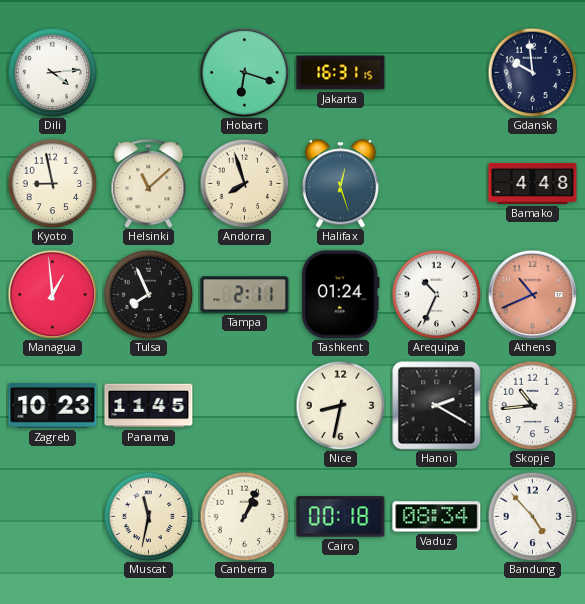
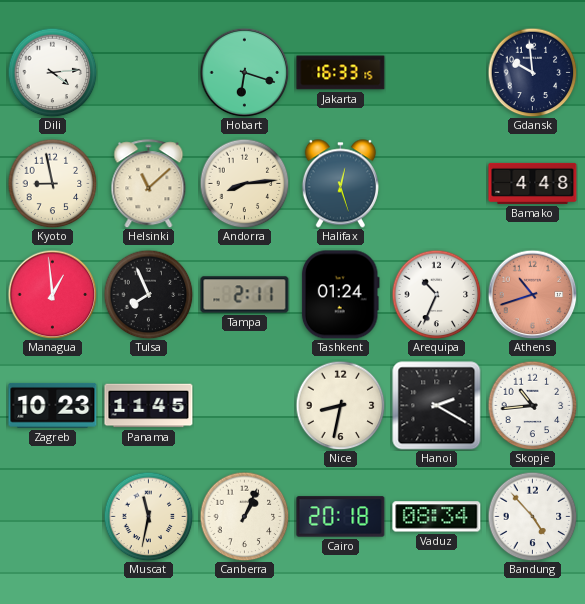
Jakarta: 16:31 -> 16:33 (341, 73)
Andorra: 7:57 -> 8:14 (244, 183)
Athens: 10:41 -> 10:42 (532, 294)
Cairo: 00:18 -> 20:18 (341, 517)
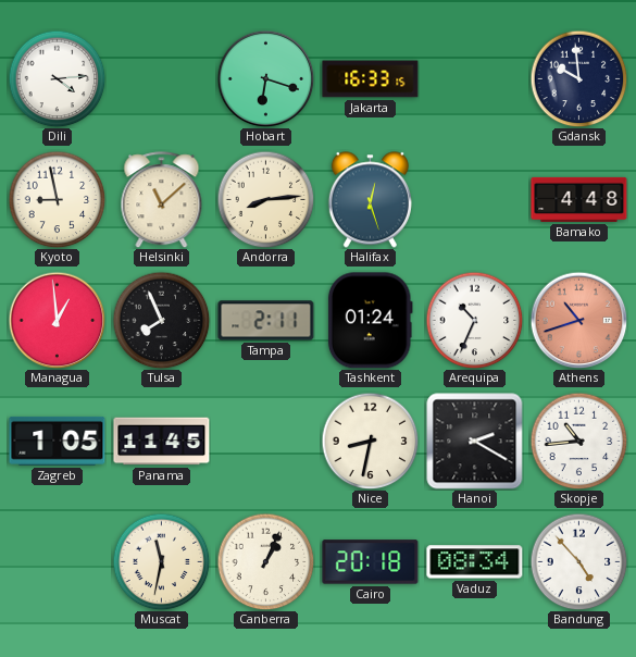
Zagreb: 10:23 -> 1:05 (58, 441)
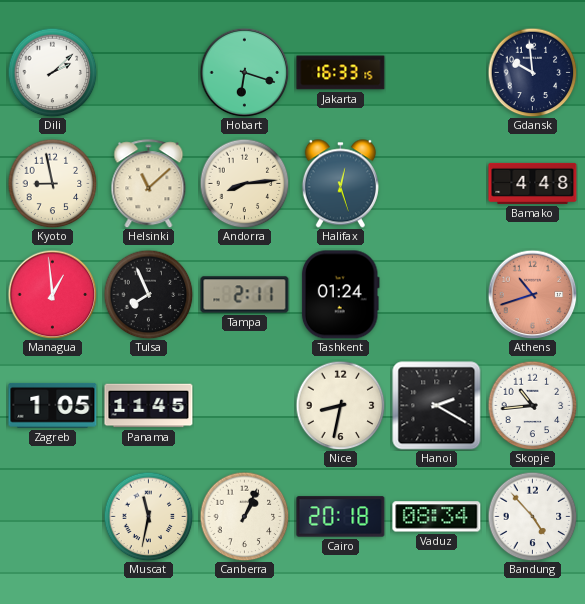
Dili: 4:14 -> 2:08 (52, 72)
Arequipa: 10:34 -> none (474, 320)
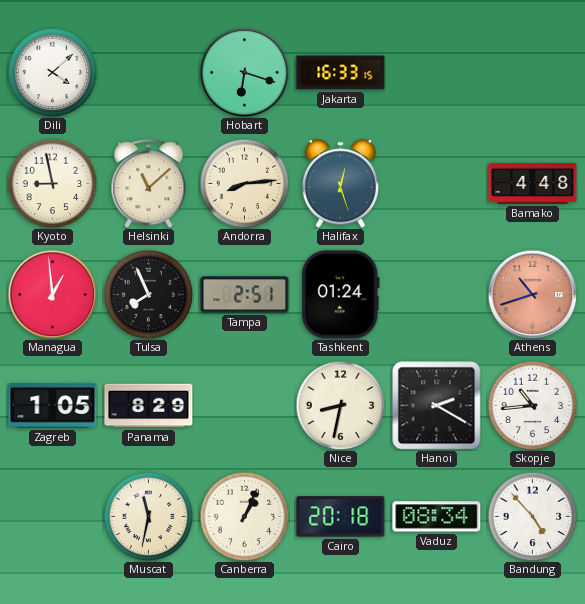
Dili: 2:08 -> 4:08 (52, 72)
Gdansk: 9:59 -> none (532, 72)
Tampa: 2:11 -> 2:51 (245, 295)
Panama: 11:45 -> 8:29 (149, 406)
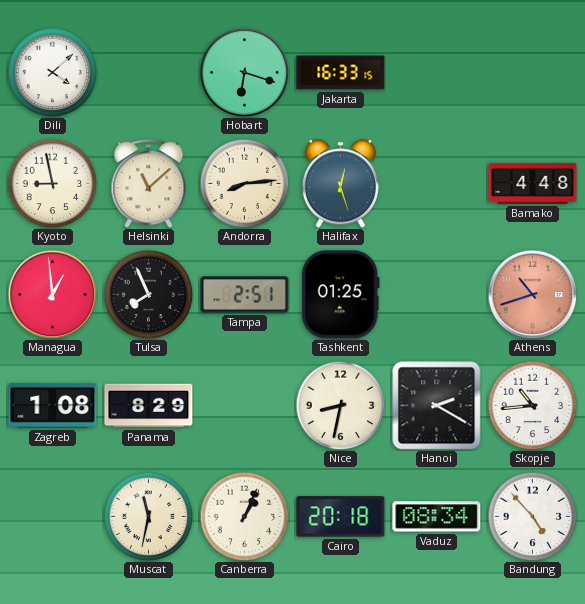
Tashkent: 01:24 -> 01:25 (340, 295)
Zagreb: 1:05 -> 1:08 (53, 405)
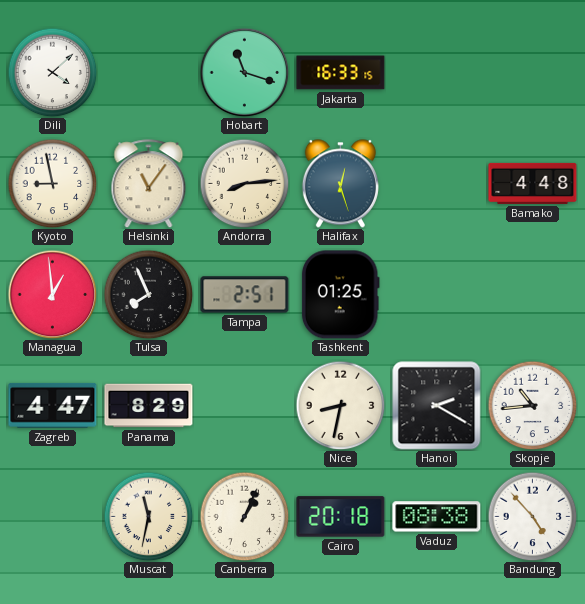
Hobart: 6:18 -> 11:18 (244, 72)
Helsinki: 11:08 -> 11:06 (149, 184)
Athens: 10:42 -> none (532, 294)
Zagreb: 1:08 -> 4:47 (53, 405)
Vaduz: 08:34 -> 08:38 (437, 517)
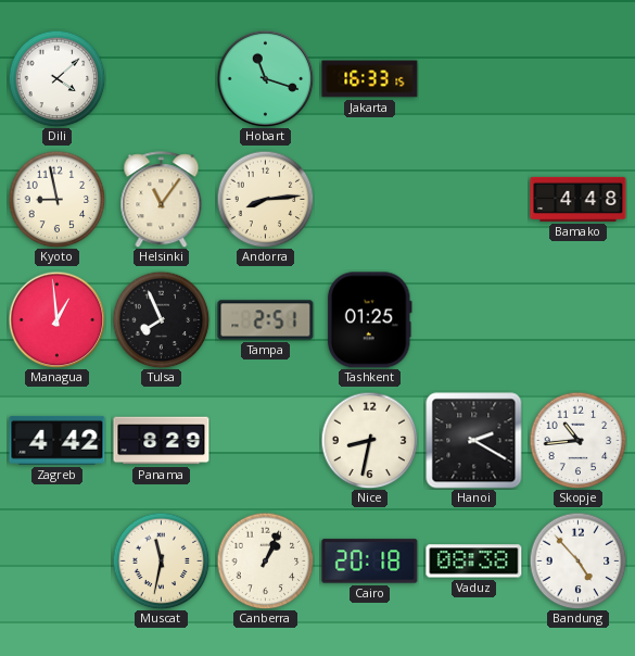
Halifax: 12:27 -> none (340, 184)
Zagreb: 4:47 -> 4:42 (58, 440)
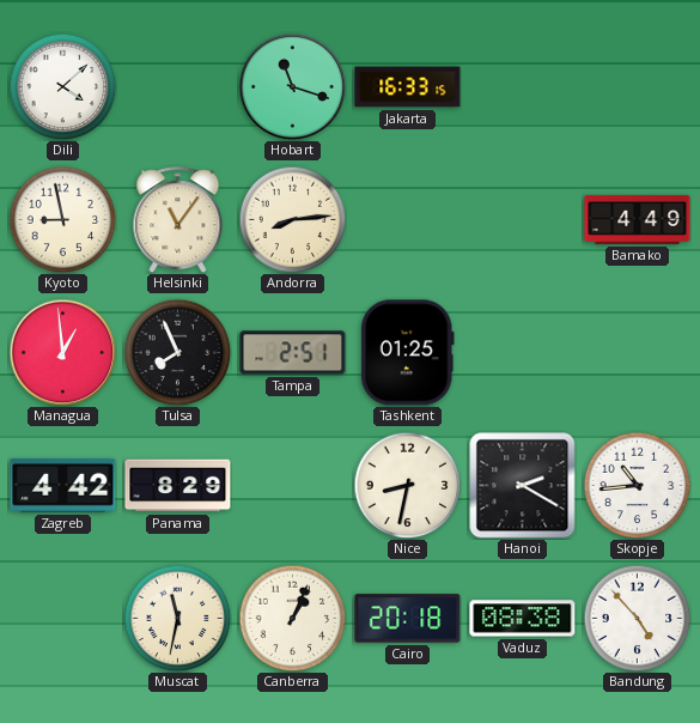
Bamako: 4:48 -> 4:49 (638, 219)
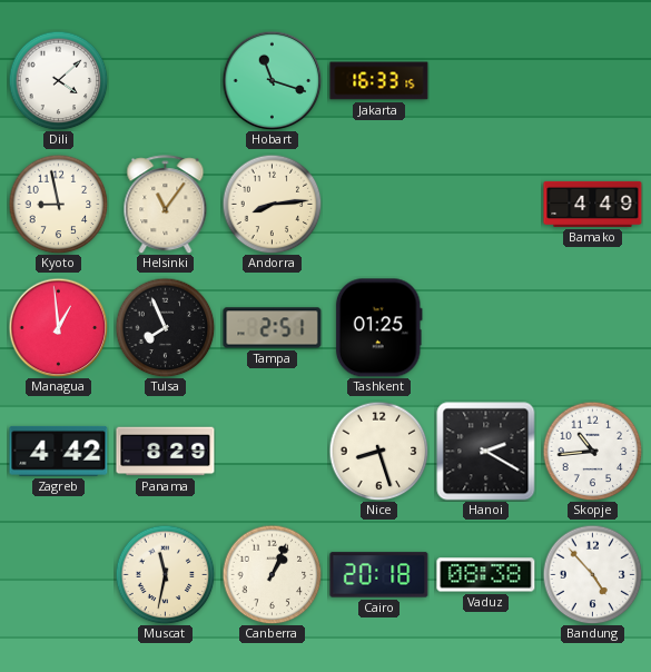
Nice: 8:32 -> 8:27 (378, 451)
